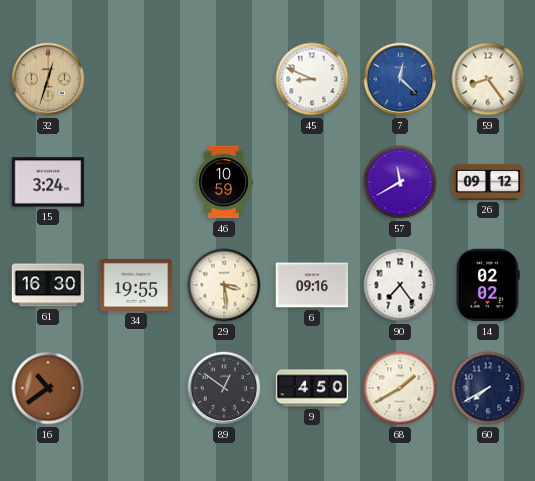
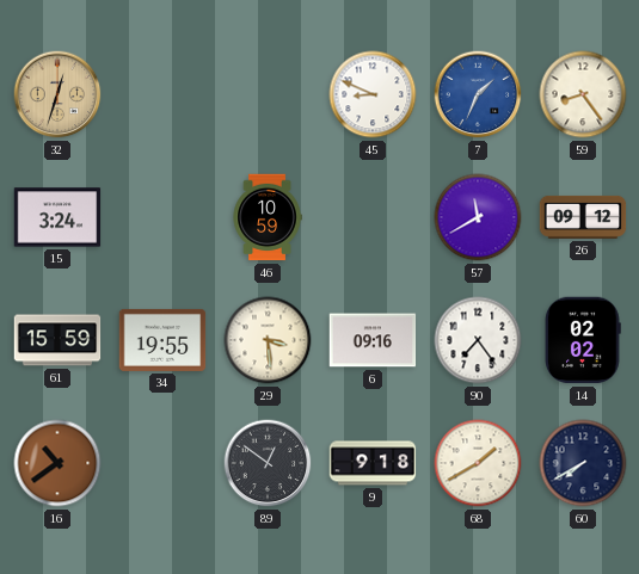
7: 12:22 -> 1:34 (478, 94)
61: 16:30 -> 15:59 (57, 340)
9: 4:50 -> 9:18 (373, 463)
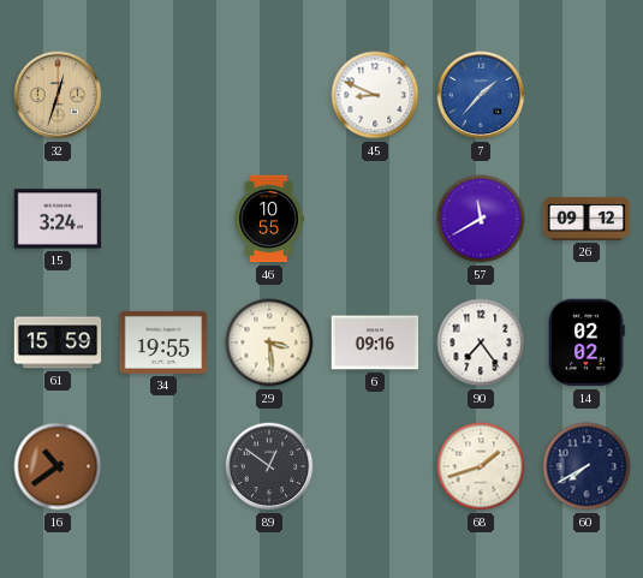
7: 1:34 -> 1:37 (481, 95)
59: 8:24 -> none (583, 94)
46: 10:59 -> 10:55 (269, 219)
9: 9:18 -> none (373, 463)
68: 1:40 -> 1:42 (481, 466)
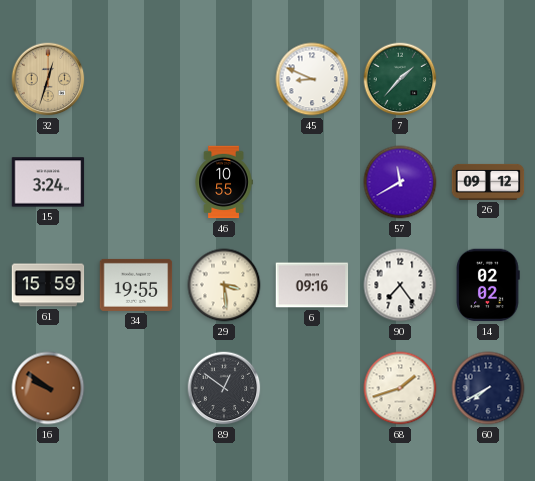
7 dial: blue -> green (400, 79)
16: 10:39 -> 9:51 (48, 388)
